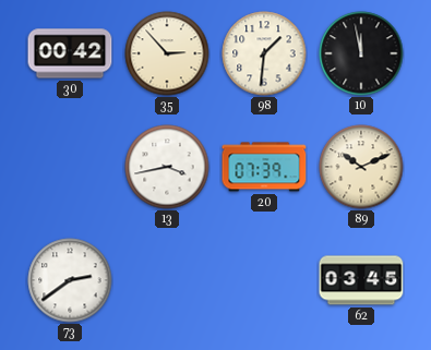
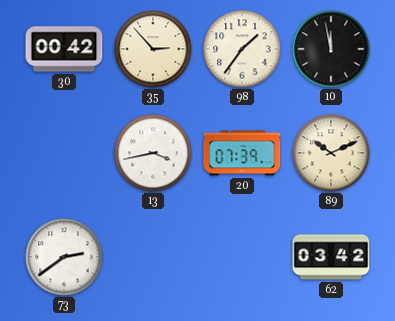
98: 1:31 -> 1:36 (242, 49)
62: 03:45 -> 03:42 (331, 257)
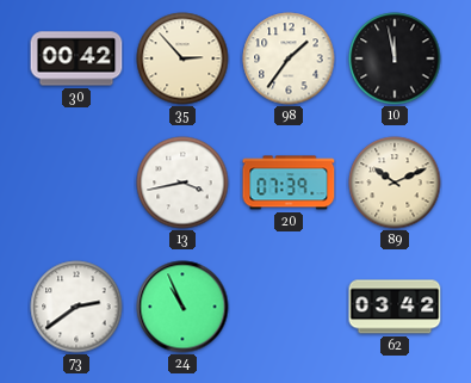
24: none -> 10:56 (182, 307)
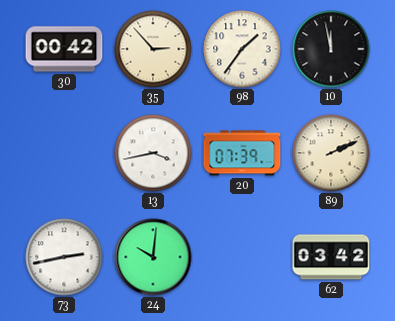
89: 10:11 -> 2:11 (331, 153)
73: 2:39 -> 2:43 (64, 257)
24: 10:56 -> 10:01 (153, 257)
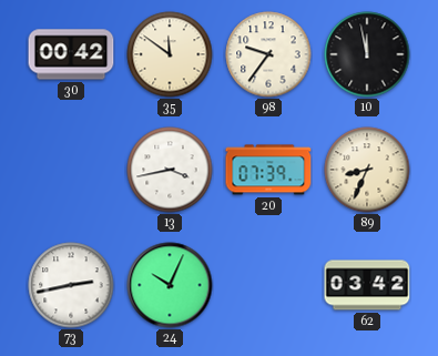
35: 2:53 -> 11:51 (170, 54)
98: 1:36 -> 9:36 (268, 54)
89: 2:11 -> 8:34 (367, 170)
24: 10:01 -> 10:04 (170, 285)
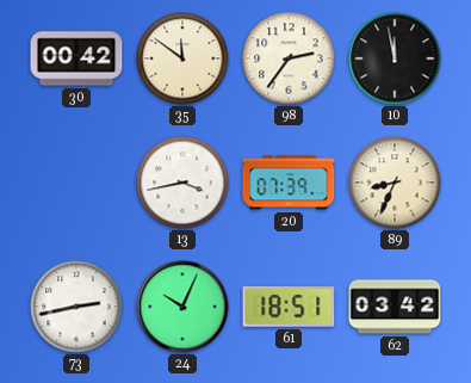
98: 9:36 -> 2:36 (289, 58)
61: none -> 18:51 (289, 308)
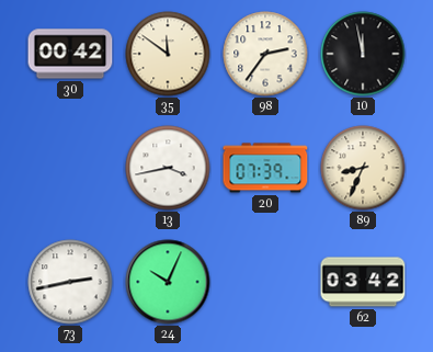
61: 18:51 -> none (289, 308)
